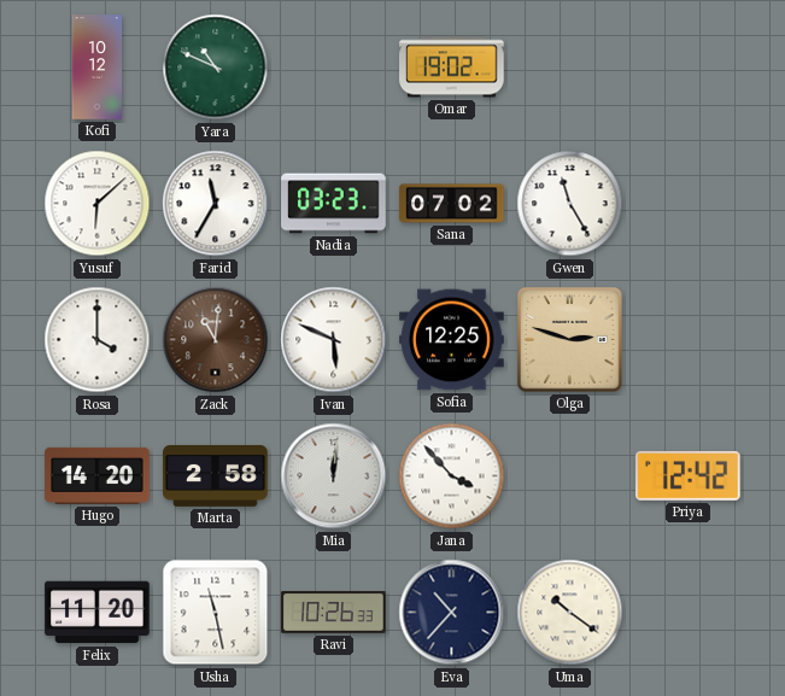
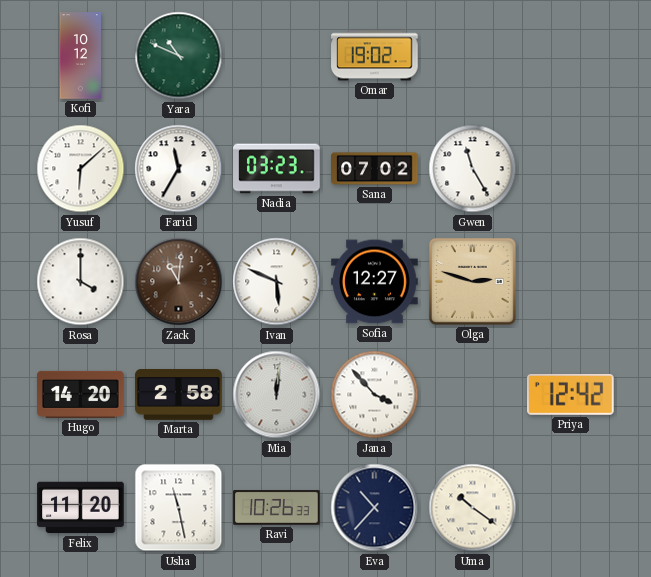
Sofia: 12:25 -> 12:27 (375, 282)
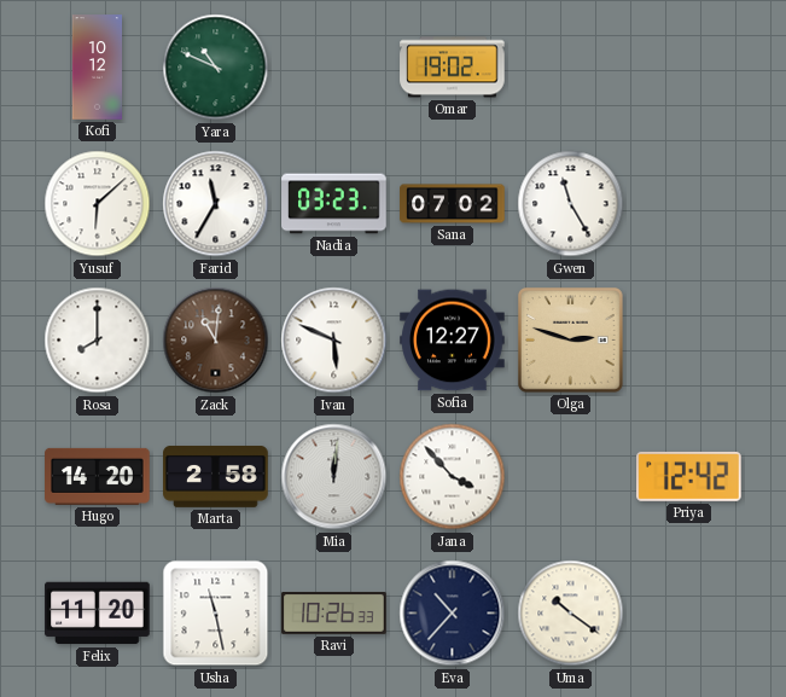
Rosa: 4:00 -> 8:00 (98, 341)
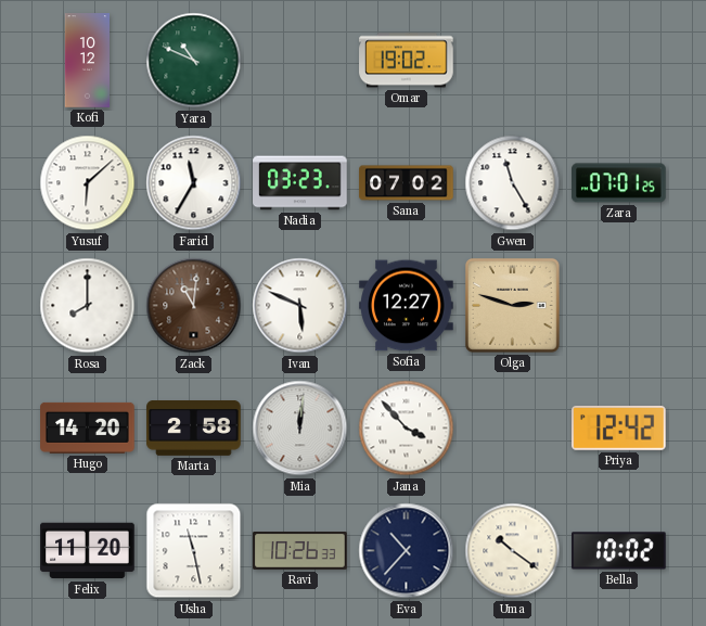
Zara: none -> 07:01 (619, 183)
Bella: none -> 10:02 (619, 551)
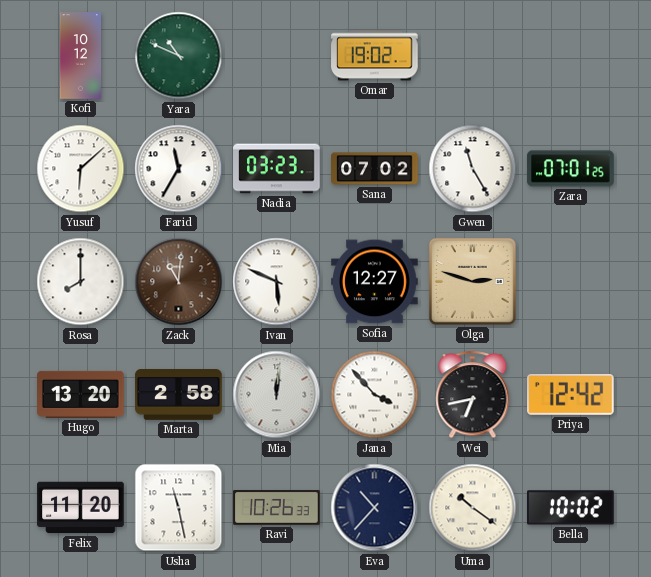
Hugo: 14:20 -> 13:20 (81, 394)
Wei: none -> 6:43 (473, 395)
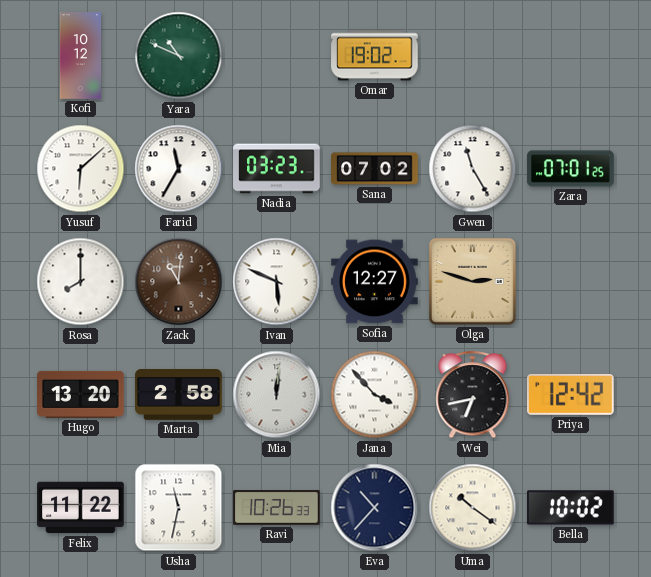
Felix: 11:20 -> 11:22 (81, 508)
Usha: 11:28 -> 11:32 (179, 508)
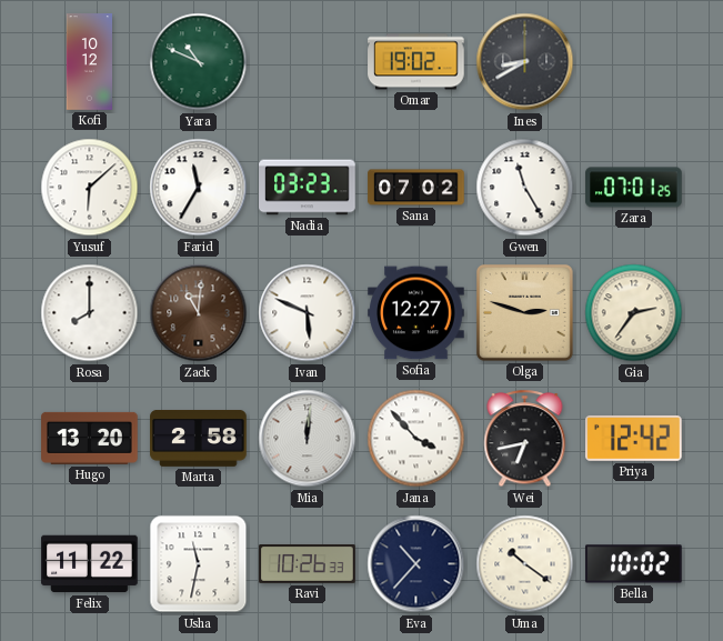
Ines: none -> 8:40 (525, 62)
Gia: none -> 2:36 (634, 313)
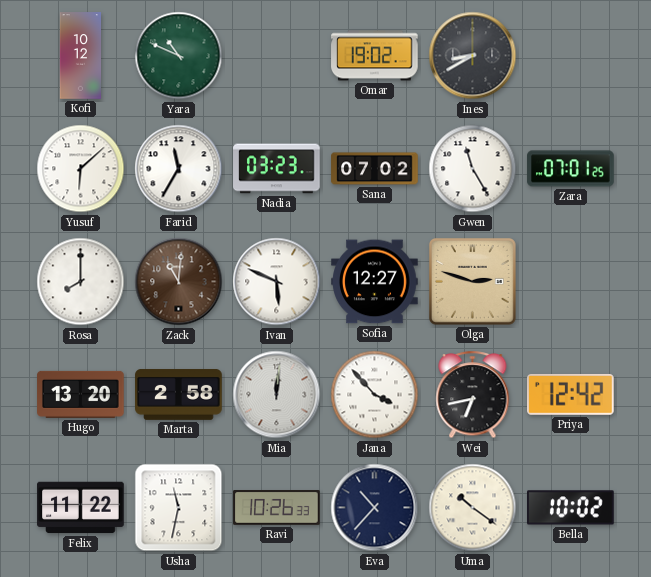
Gia: 2:36 -> none (634, 313)
